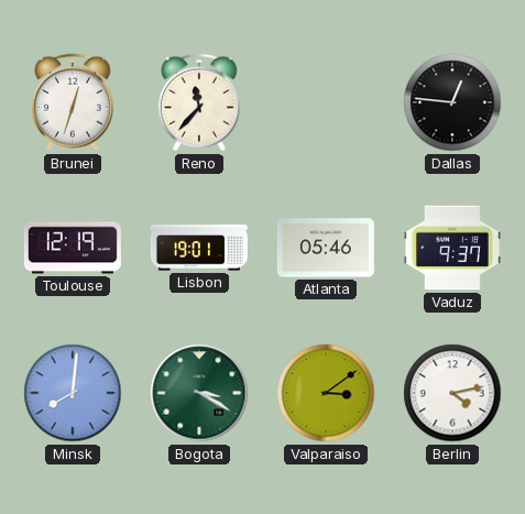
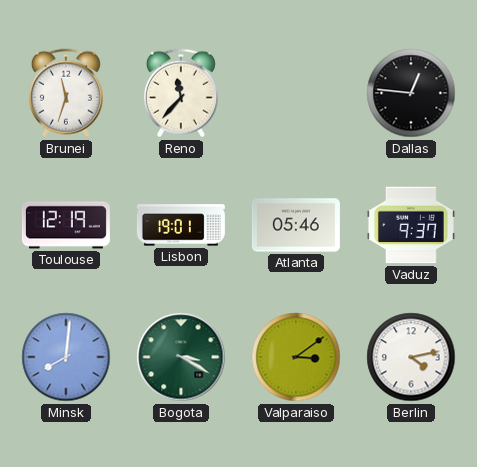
Brunei: 12:33 -> 11:33 (66, 93)
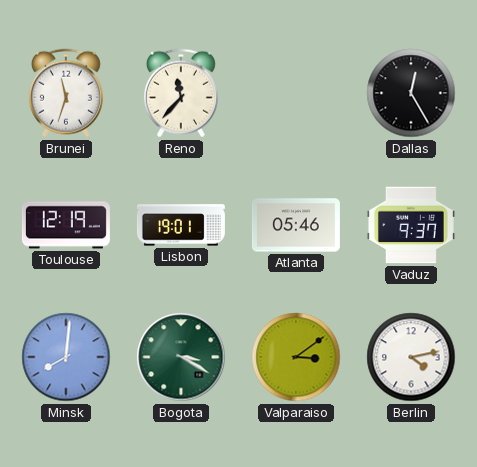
Dallas: 12:46 -> 12:25 (411, 93)
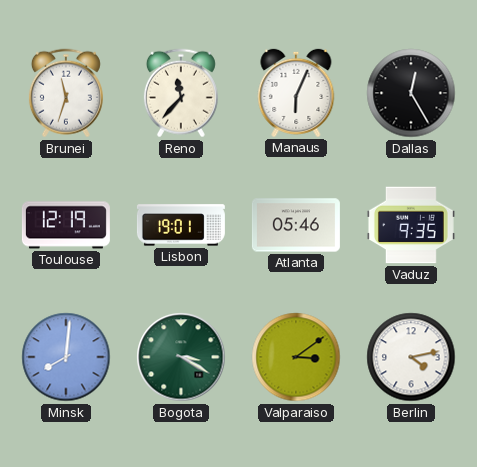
Manaus: none -> 6:04 (296, 93)
Vaduz: 9:37 -> 9:35 (411, 225)
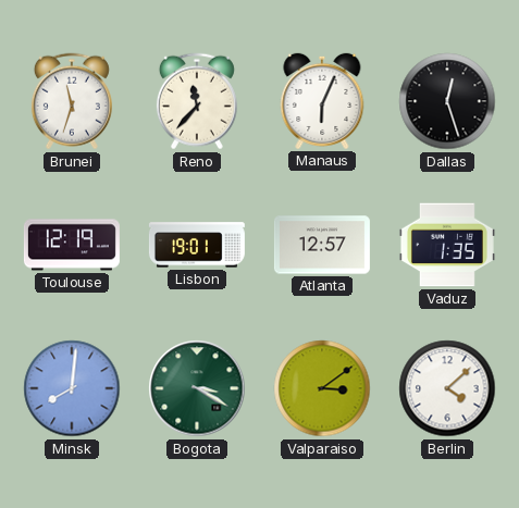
Dallas: 12:25 -> 12:27 (447, 101)
Atlanta: 05:46 -> 12:57 (322, 245)
Vaduz: 9:35 -> 1:35 (447, 245)
Berlin: 4:13 -> 4:08 (447, 388)
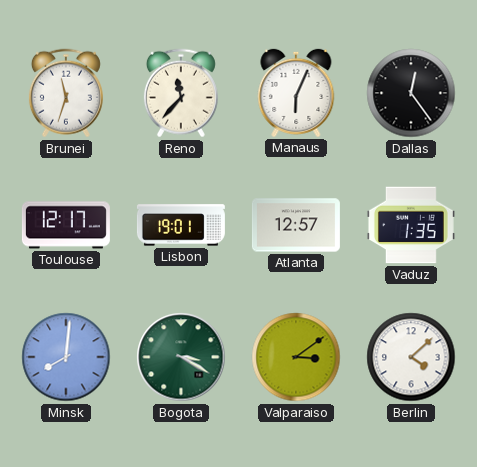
Dallas: 12:27 -> 12:24 (411, 93)
Toulouse: 12:19 -> 12:17 (66, 225)
